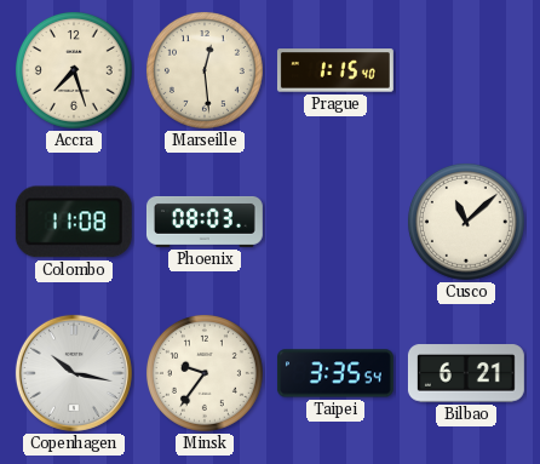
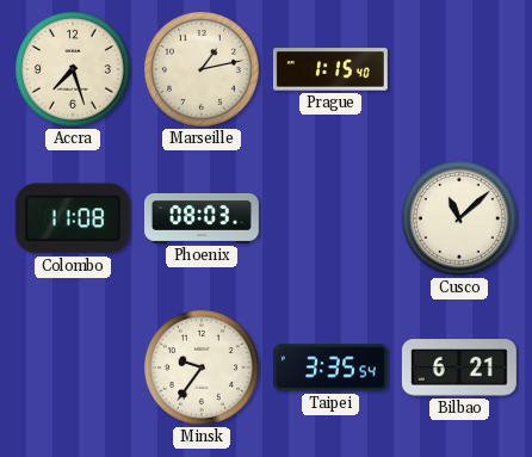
Marseille: 12:29 -> 1:13 (202, 69)
Copenhagen: 10:17 -> none (74, 373)
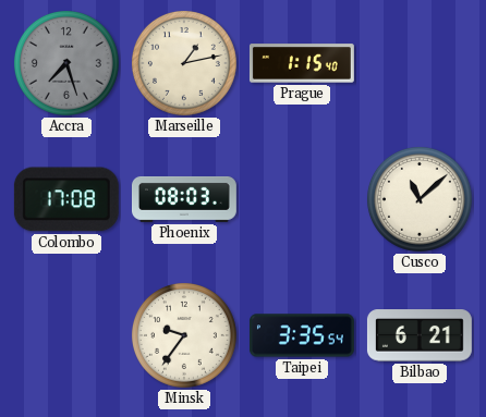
Accra dial: cream -> grey (66, 63)
Colombo: 11:08 -> 17:08 (66, 199)
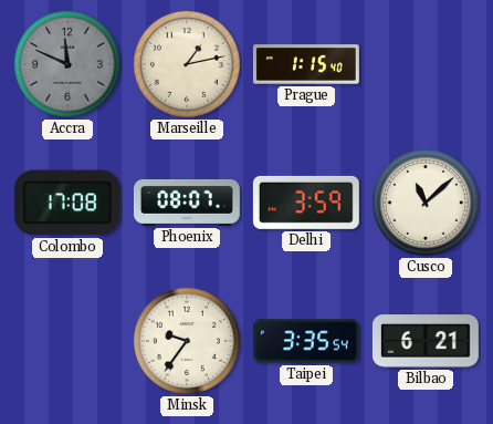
Accra: 7:27 -> 11:49 (67, 64)
Phoenix: 08:03 -> 08:07 (187, 203)
Delhi: none -> 3:59 (306, 203)
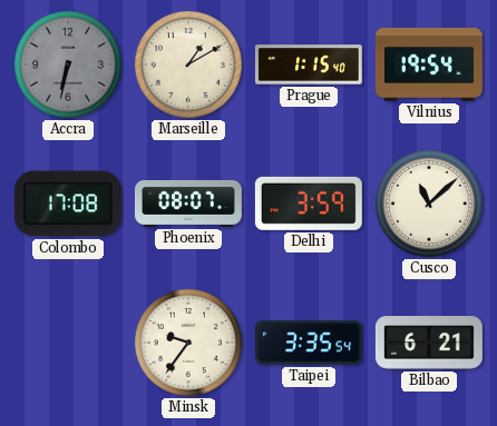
Accra: 11:49 -> 6:32 (68, 65)
Marseille: 1:13 -> 1:10 (188, 65)
Vilnius: none -> 19:54 (429, 65)
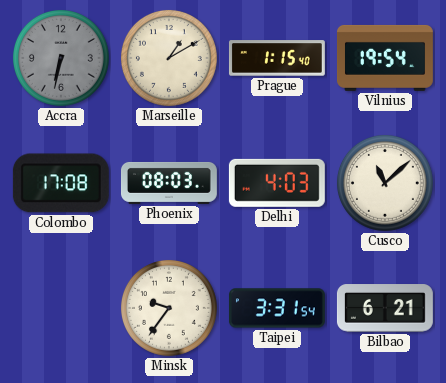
Phoenix: 08:07 -> 08:03 (169, 183)
Delhi: 3:59 -> 4:03 (277, 183)
Taipei: 3:35 -> 3:31 (277, 308)
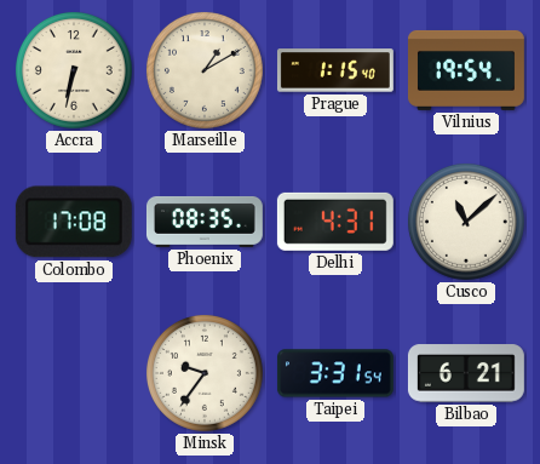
Accra dial: grey -> cream (74, 70)
Phoenix: 08:03 -> 08:35 (205, 222)
Delhi: 4:03 -> 4:31 (335, 222)
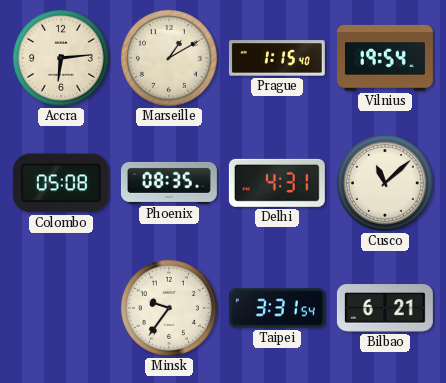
Accra: 6:32 -> 6:14 (61, 58)
Colombo: 17:08 -> 05:08 (61, 183)
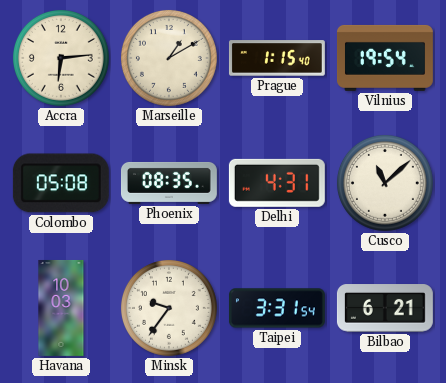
Havana: none -> 10:03 (61, 308)
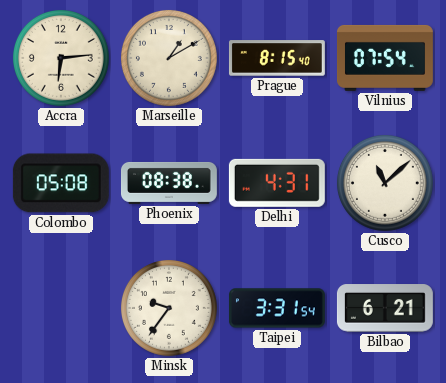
Prague: 1:15 -> 8:15 (277, 58)
Vilnius: 19:54 -> 07:54 (385, 58)
Phoenix: 08:35 -> 08:38 (169, 183)
Havana: 10:03 -> none (61, 308)
